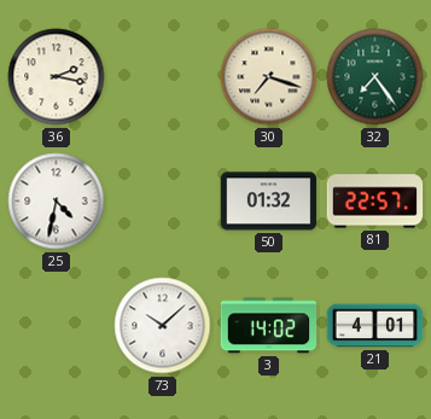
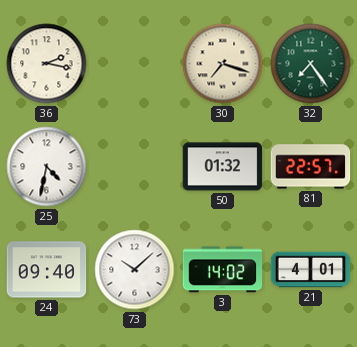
24: none -> 09:40 (47, 270)
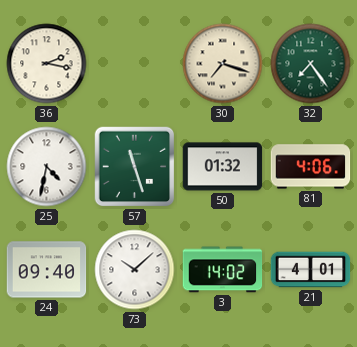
57: none -> 11:27 (135, 167)
81: 22:57 -> 4:06 (311, 167)
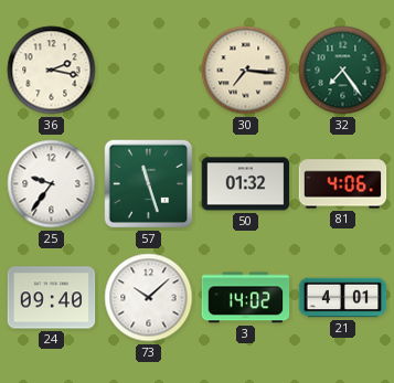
30: 7:18 -> 7:16 (246, 71)
25: 4:32 -> 9:36 (52, 184)
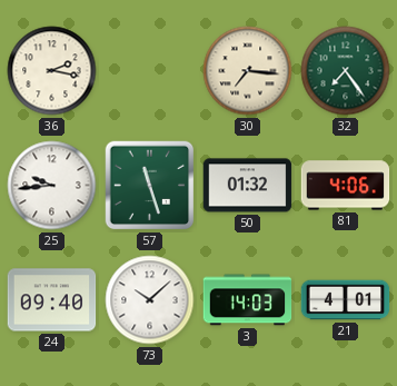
25: 9:36 -> 9:44 (52, 186)
3: 14:02 -> 14:03 (248, 300)
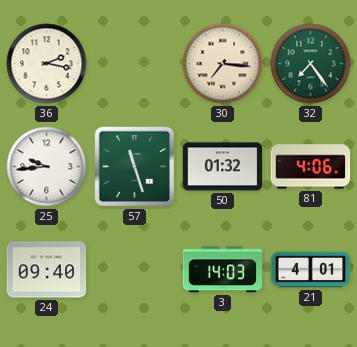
73: 10:08 -> none (150, 300)
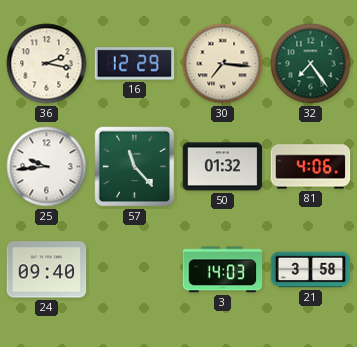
16: none -> 12:29 (135, 64)
57: 11:27 -> 11:23 (135, 167)
21: 4:01 -> 3:58 (311, 270)
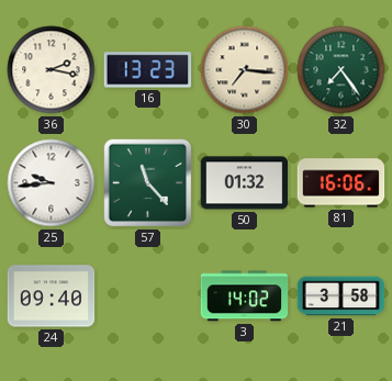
16: 12:29 -> 13:23 (148, 70)
81: 4:06 -> 16:06 (341, 183)
3: 14:03 -> 14:02 (245, 296)
